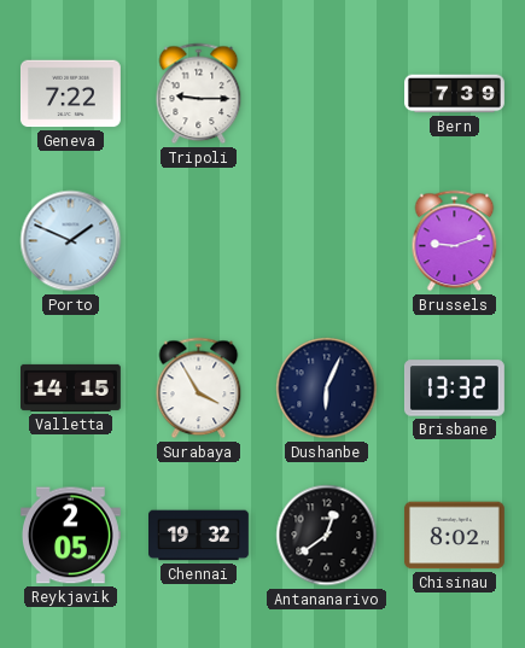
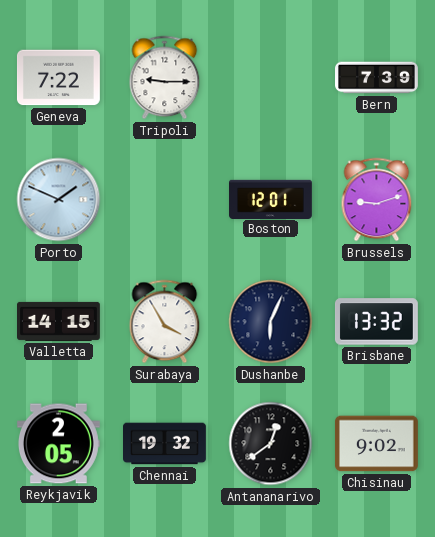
Boston: none -> 12:01 (271, 199)
Chisinau: 8:02 -> 9:02 (376, 444)
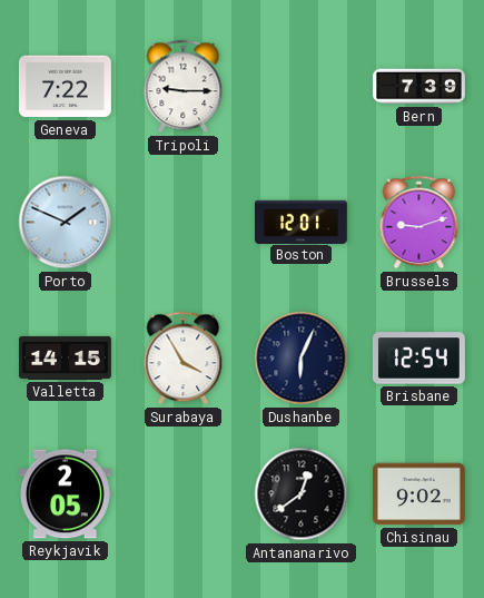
Brisbane: 13:32 -> 12:54 (418, 359)
Chennai: 19:32 -> none (165, 444)
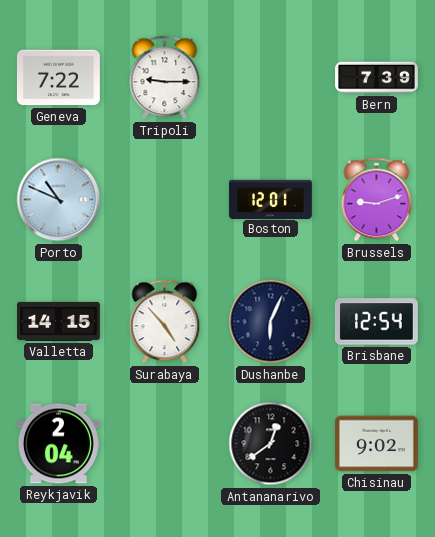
Porto: 1:49 -> 10:49 (59, 200)
Surabaya: 3:55 -> 4:53 (165, 322)
Reykjavik: 2:05 -> 2:04 (58, 444)
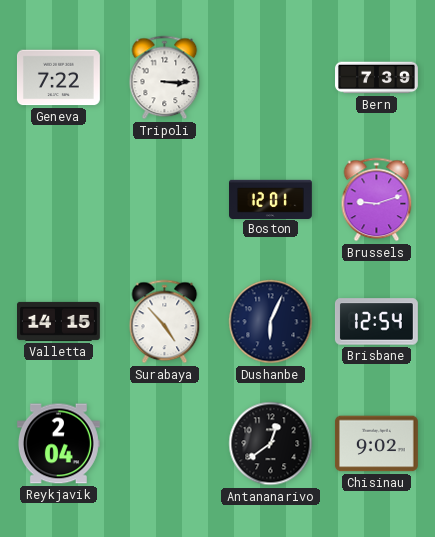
Tripoli: 9:15 -> 3:15 (165, 78)
Porto: 10:49 -> none (59, 200)
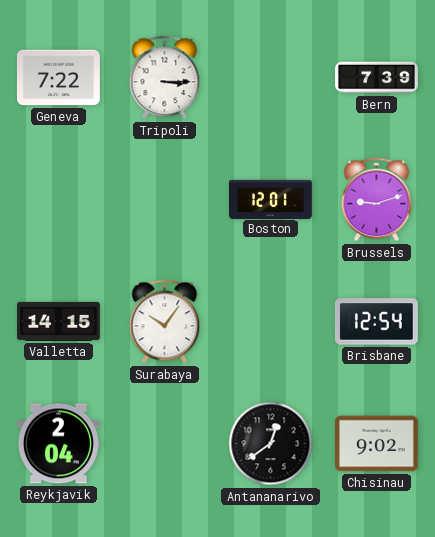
Surabaya: 4:53 -> 10:06 (165, 322)
Dushanbe: 6:04 -> none (271, 322)
